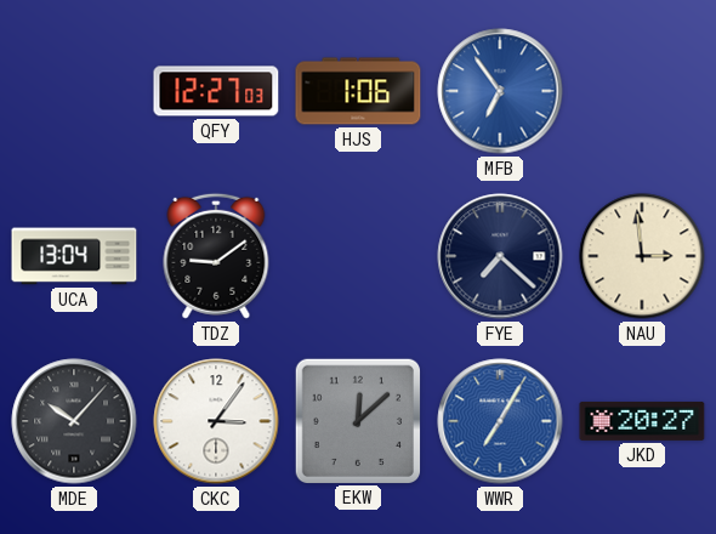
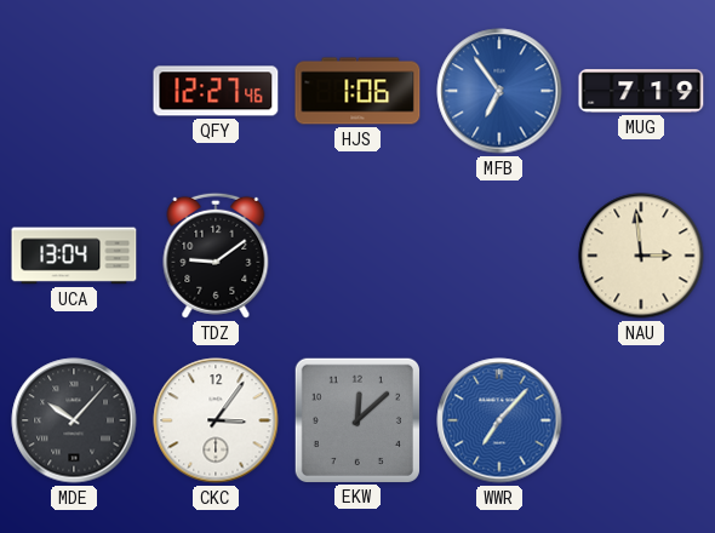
QFY: 12:27:03 -> 12:27:46 (216, 91)
MUG: none -> 7:19 (641, 91)
FYE: 7:22 -> none (500, 256)
WWR: 7:05 -> 7:07 (499, 420)
JKD: 20:27 -> none (642, 421)
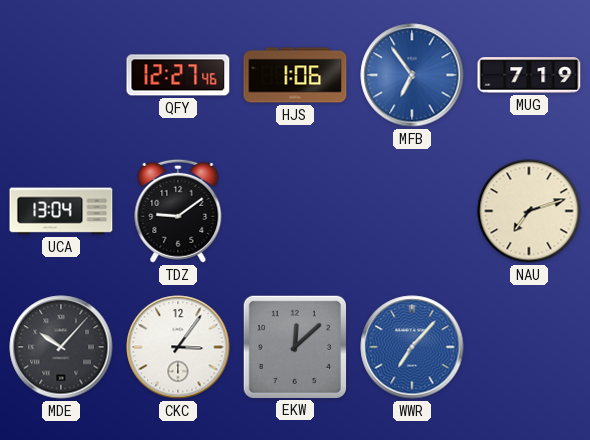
NAU: 2:59 -> 7:12 (529, 211)
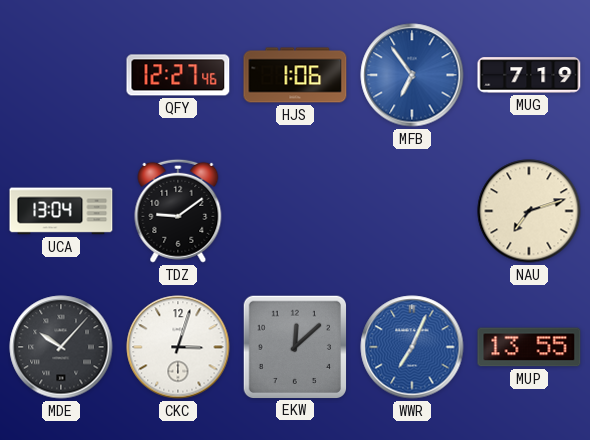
CKC: 3:06 -> 3:03 (178, 347)
WWR: 7:07 -> 7:04 (412, 347)
MUP: none -> 13:55 (529, 347)
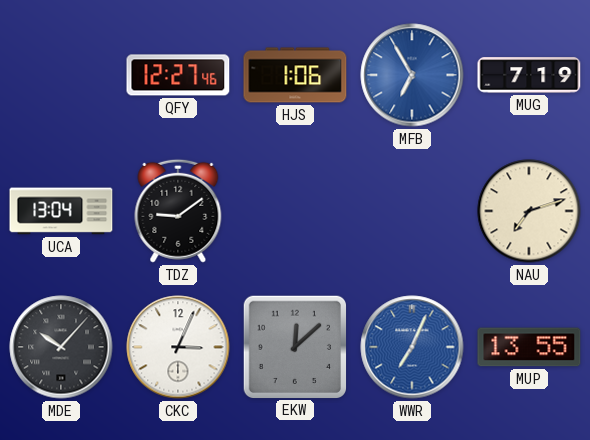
MFB: 6:54 -> 6:55 (412, 75)
CKC: 3:03 -> 3:04 (178, 347)
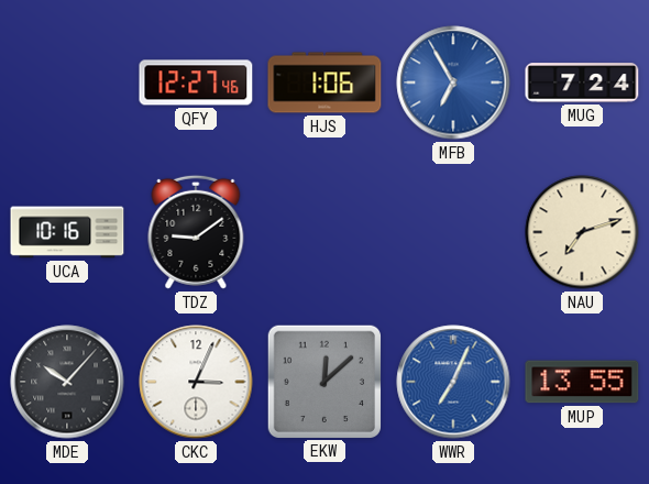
MUG: 7:19 -> 7:24 (582, 82)
UCA: 13:04 -> 10:16 (67, 232)
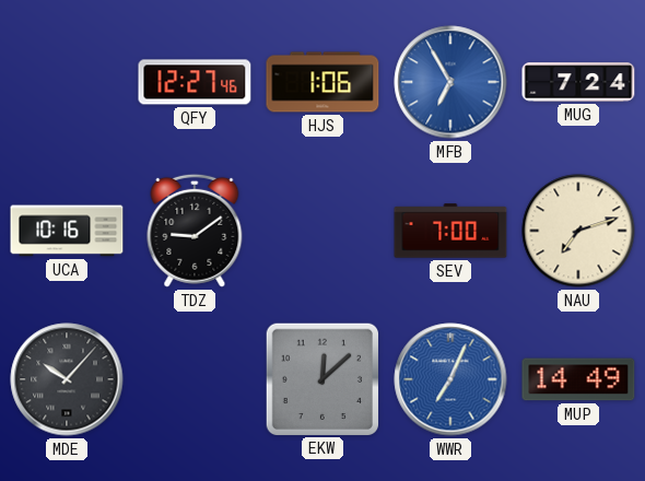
SEV: none -> 7:00 (450, 231)
CKC: 3:04 -> none (196, 382)
MUP: 13:55 -> 14:49 (578, 379)
